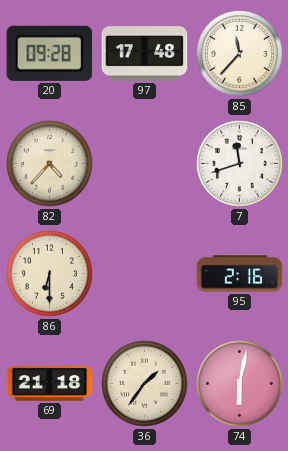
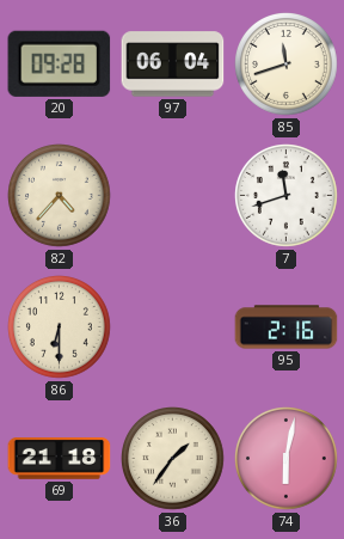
97: 17:48 -> 06:04 (173, 65)
85: 11:37 -> 11:42 (287, 65)
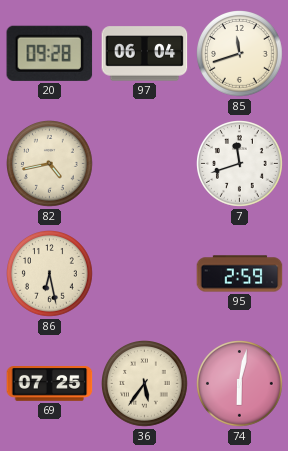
82: 4:37 -> 4:43 (50, 164)
86: 6:30 -> 6:28 (50, 274)
95: 2:16 -> 2:59 (240, 274)
69: 21:18 -> 07:25 (50, 384)
36: 1:36 -> 5:36 (145, 384)
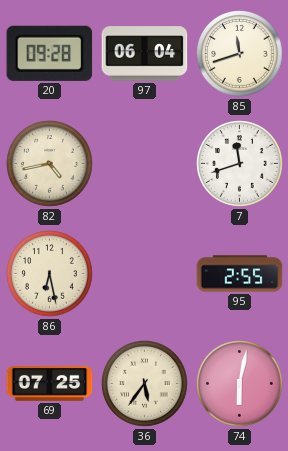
95: 2:59 -> 2:55 (240, 274)
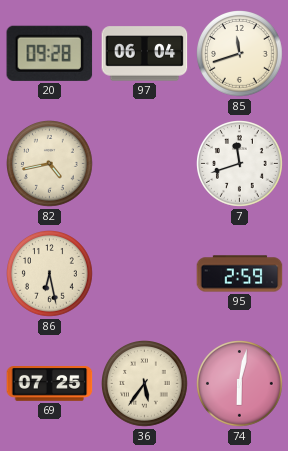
95: 2:55 -> 2:59 (240, 274)
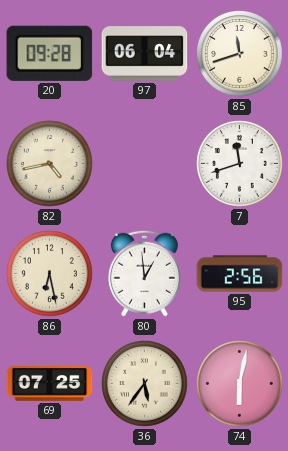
80: none -> 12:59 (144, 273)
95: 2:59 -> 2:56 (240, 274)
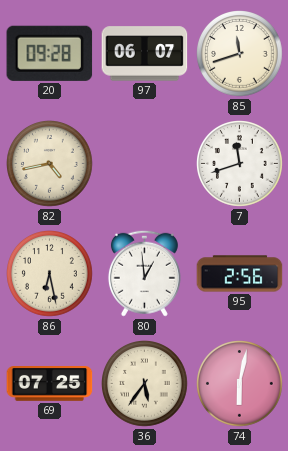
97: 06:04 -> 06:07 (145, 54)
